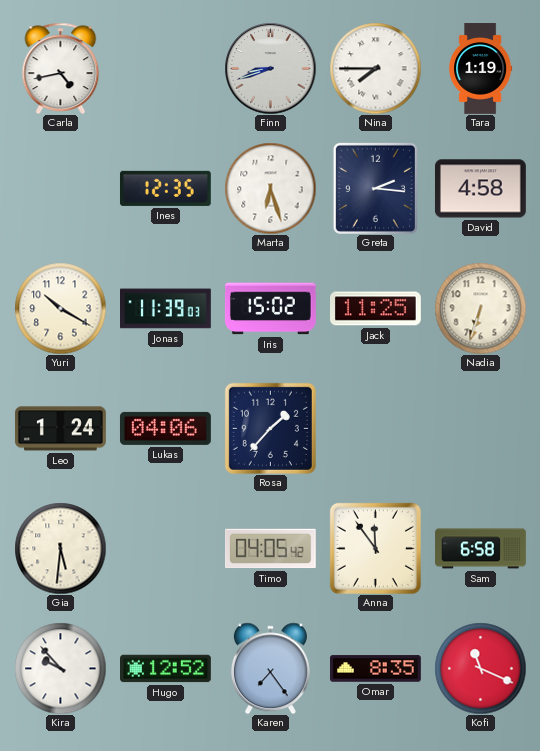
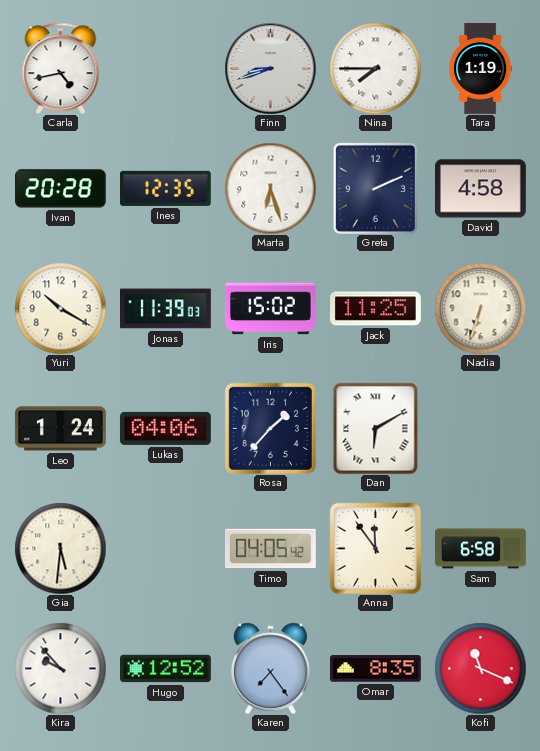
Ivan: none -> 20:28 (61, 189)
Greta: 2:16 -> 2:11 (375, 188)
Dan: none -> 6:10 (376, 428)
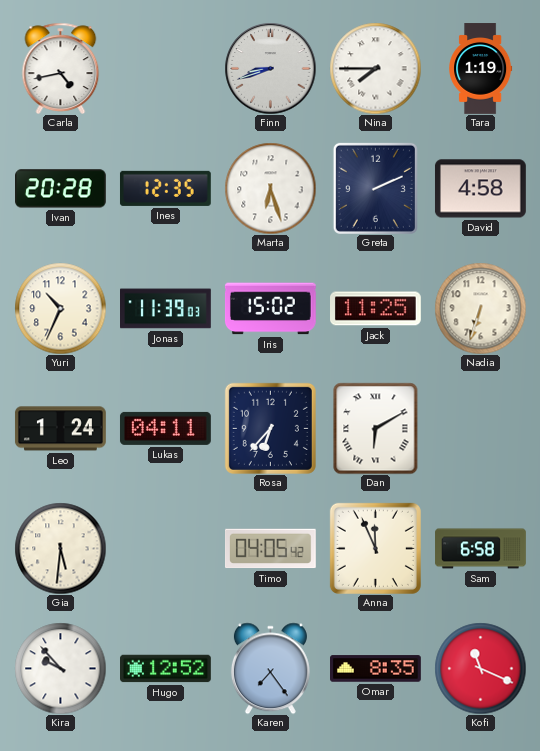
Yuri: 10:20 -> 10:34 (60, 308)
Lukas: 04:06 -> 04:11 (165, 428)
Rosa: 1:37 -> 6:37 (270, 428)
Anna: 11:54 -> 11:56 (375, 548)
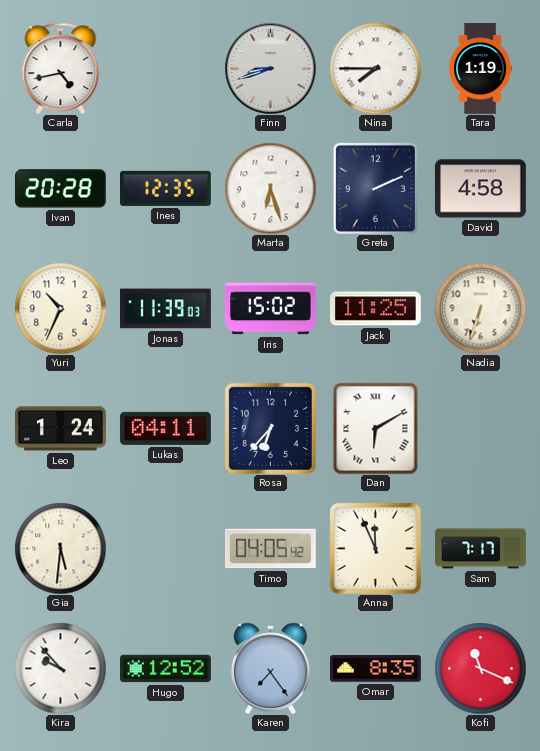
Sam: 6:58 -> 7:17 (481, 549)
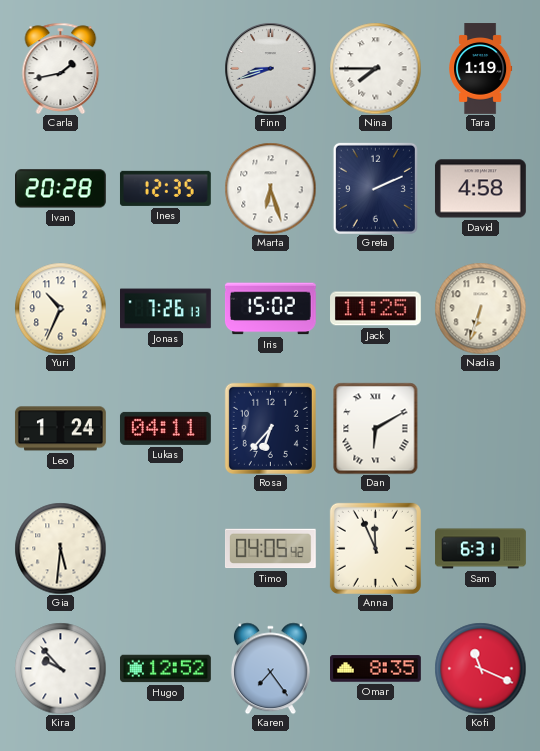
Carla: 4:43 -> 1:43 (61, 68)
Jonas: 11:39 -> 7:26 (166, 309)
Sam: 7:17 -> 6:31 (481, 549)
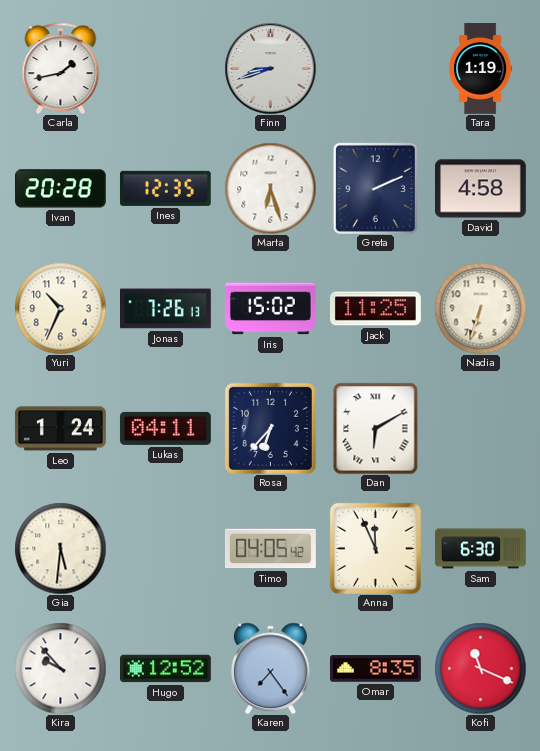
Nina: 7:45 -> none (375, 68)
Sam: 6:31 -> 6:30 (481, 549)
